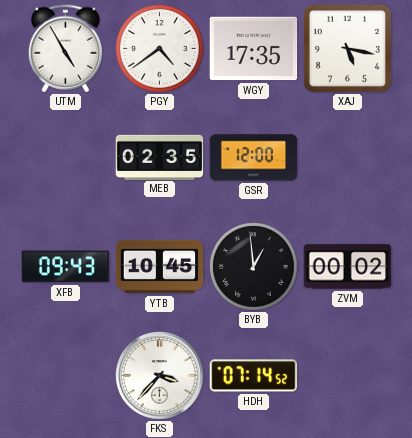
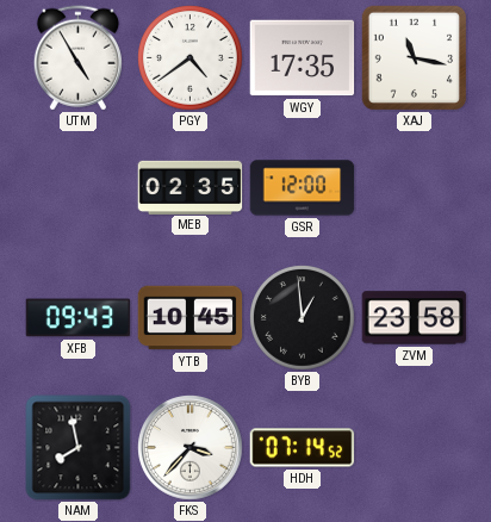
XAJ: 5:17 -> 11:17 (414, 57)
ZVM: 00:02 -> 23:58 (415, 318)
NAM: none -> 7:58 (79, 448)
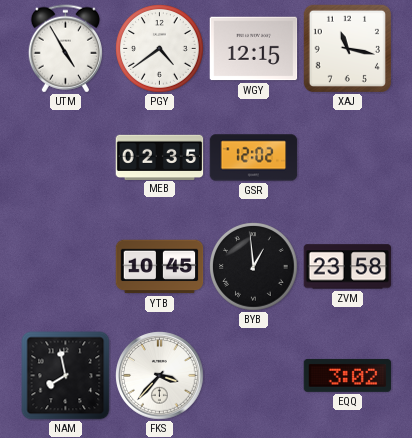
WGY: 17:35 -> 12:15 (254, 49)
GSR: 12:00 -> 12:02 (254, 158)
XFB: 09:43 -> none (79, 318)
HDH: 07:14 -> none (303, 448)
EQQ: none -> 3:02 (348, 375)
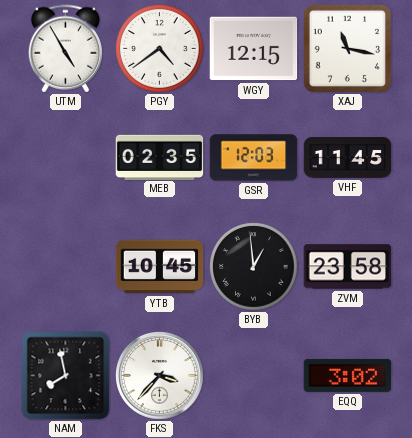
GSR: 12:02 -> 12:03 (254, 158)
VHF: none -> 11:45 (348, 158)
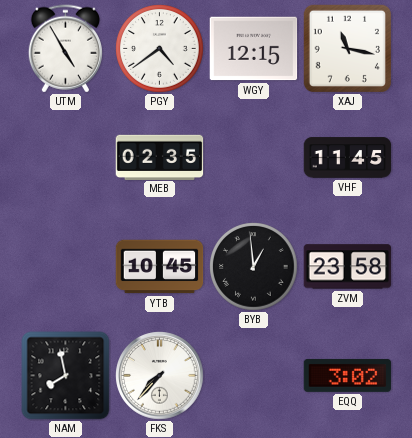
GSR: 12:03 -> none (254, 158)
FKS: 3:37 -> 7:37 (160, 376)
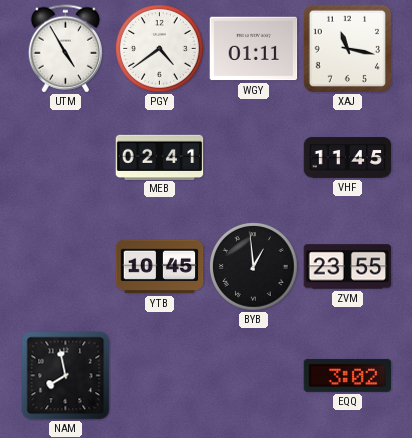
WGY: 12:15 -> 01:11 (254, 49)
MEB: 02:35 -> 02:41 (160, 157)
ZVM: 23:58 -> 23:55 (348, 267)
FKS: 7:37 -> none (160, 376)
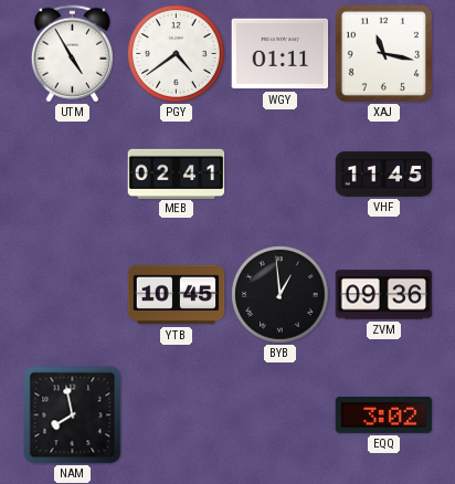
ZVM: 23:55 -> 09:36 (384, 295)
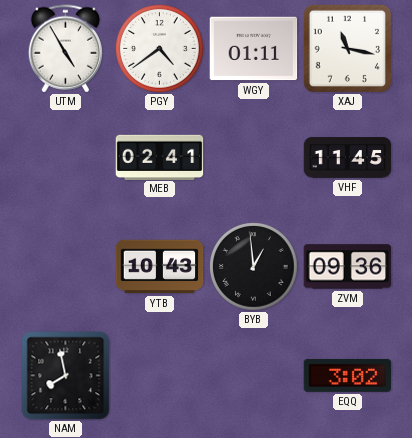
YTB: 10:45 -> 10:43 (160, 267)
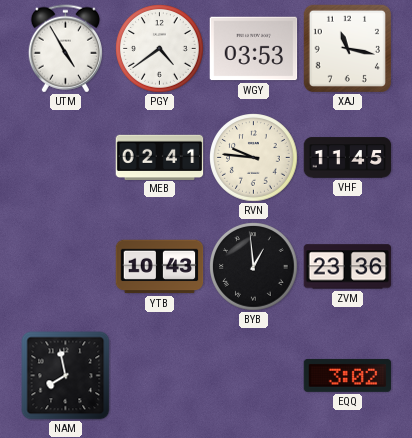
WGY: 01:11 -> 03:53 (254, 49)
RVN: none -> 9:46 (254, 158)
ZVM: 09:36 -> 23:36 (348, 267)
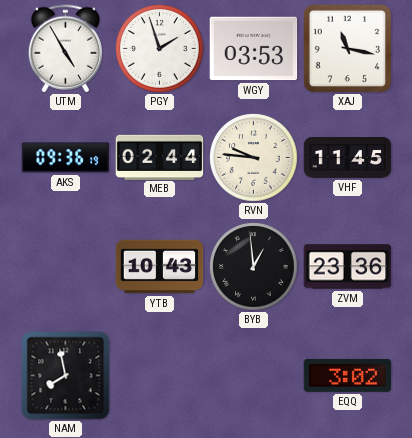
PGY: 4:39 -> 1:57 (160, 49)
AKS: none -> 09:36 (66, 158)
MEB: 02:41 -> 02:44 (160, 157)
